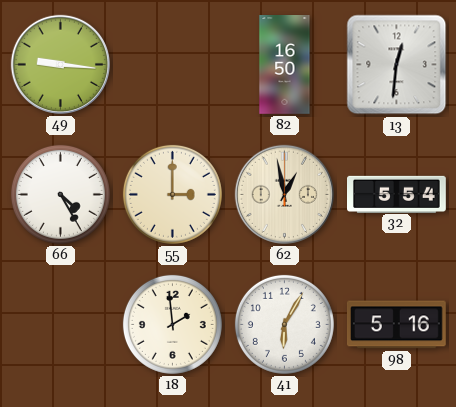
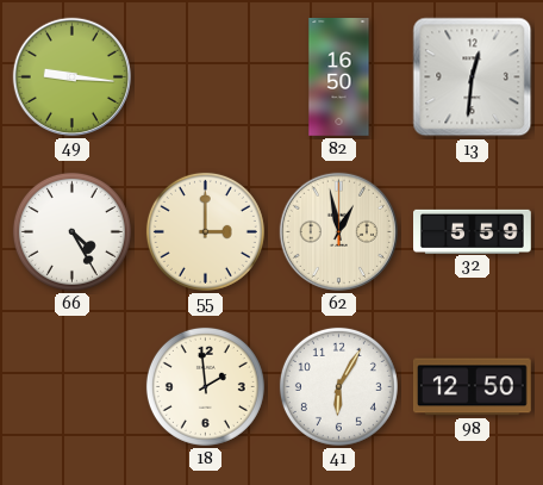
32: 5:54 -> 5:59 (473, 231)
98: 5:16 -> 12:50 (472, 387)
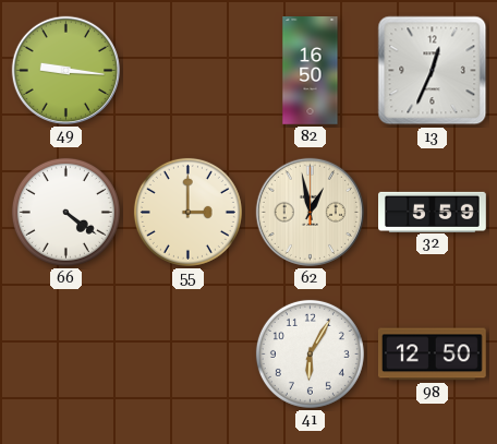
13: 12:31 -> 12:34 (433, 71)
66: 4:25 -> 4:21 (65, 212)
18: 1:59 -> none (205, 386)
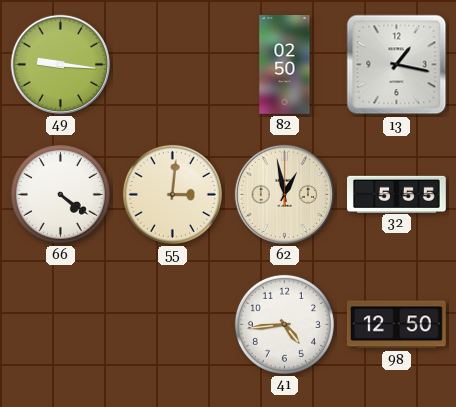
82: 16:50 -> 02:50 (285, 65)
13: 12:34 -> 1:17 (397, 65)
55: 3:00 -> 3:01 (172, 194)
32: 5:59 -> 5:55 (397, 194)
41: 6:05 -> 4:44 (284, 324)
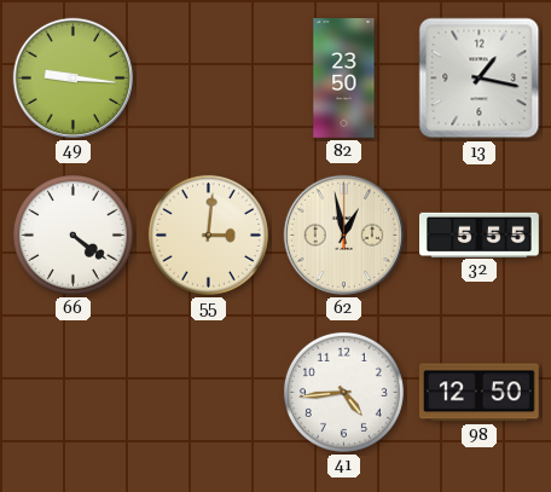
82: 02:50 -> 23:50 (344, 79)
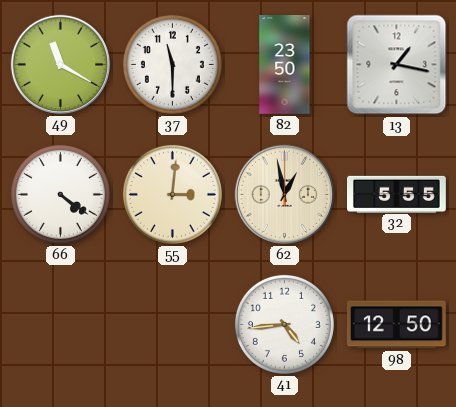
49: 9:16 -> 11:20 (60, 64)
37: none -> 11:30 (172, 64)
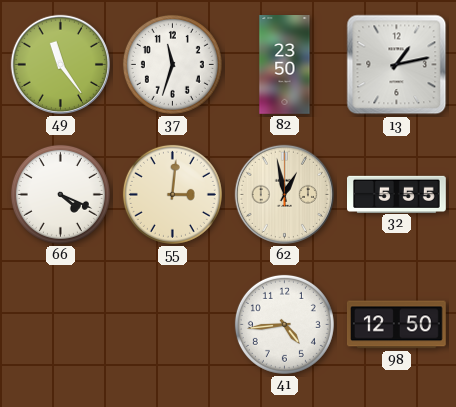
49: 11:20 -> 11:24 (60, 64)
37: 11:30 -> 11:33 (172, 64)
13: 1:17 -> 1:13 (397, 65)
66: 4:21 -> 4:19 (60, 194)
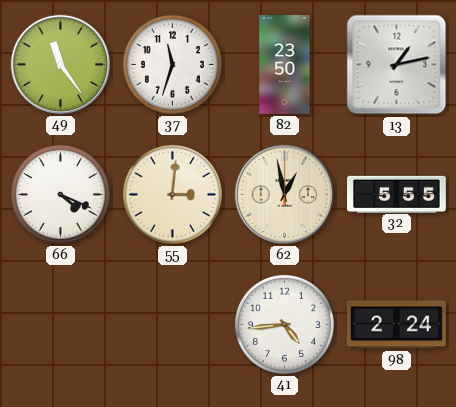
98: 12:50 -> 2:24 (396, 325)
